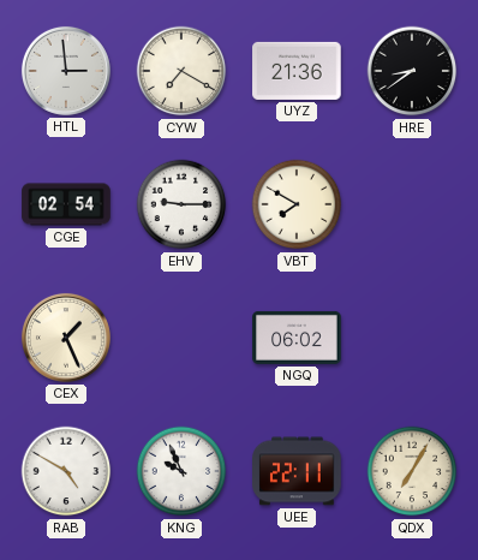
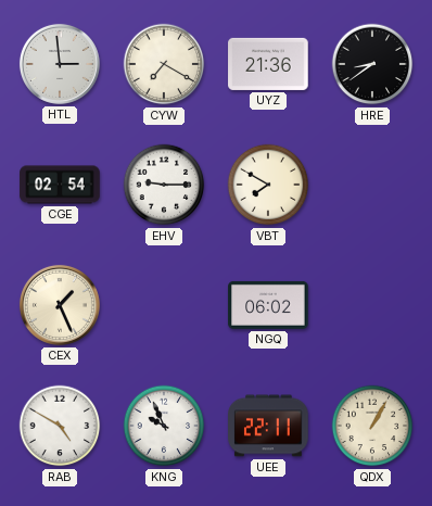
QDX: 7:05 -> 1:05 (372, 426)
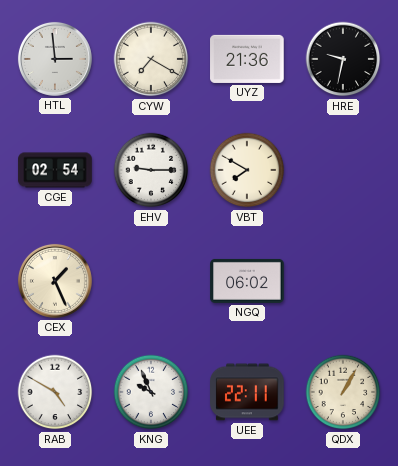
HRE: 8:39 -> 9:32 (343, 59)
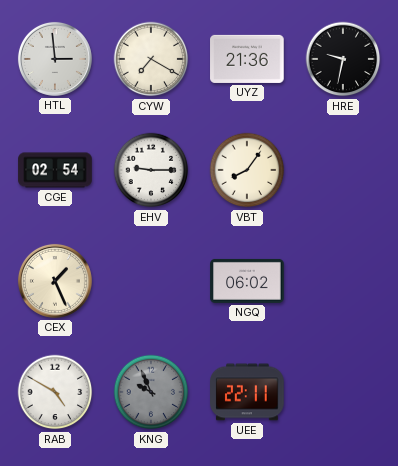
VBT: 7:50 -> 8:06 (247, 170)
KNG dial: white -> grey (151, 392)
QDX: 1:05 -> none (343, 392)
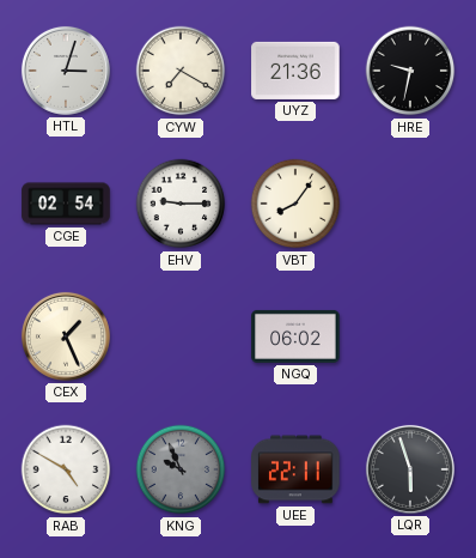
HTL: 2:59 -> 3:03 (66, 71)
LQR: none -> 5:57 (410, 469)
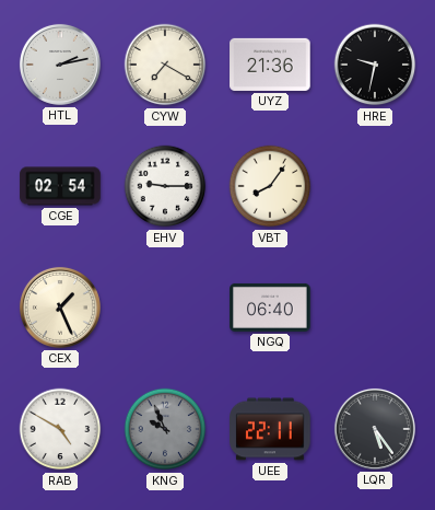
HTL: 3:03 -> 2:13 (60, 65)
NGQ: 06:02 -> 06:40 (270, 308)
LQR: 5:57 -> 5:24 (375, 429)
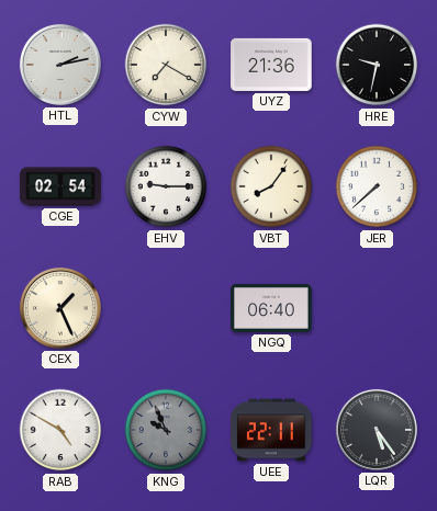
JER: none -> 7:38 (377, 186)
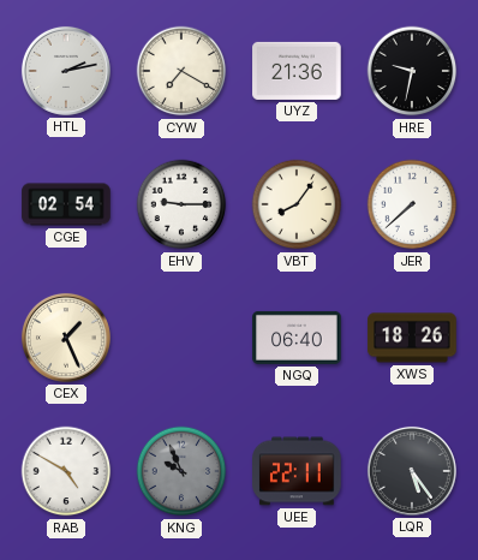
XWS: none -> 18:26 (412, 338)
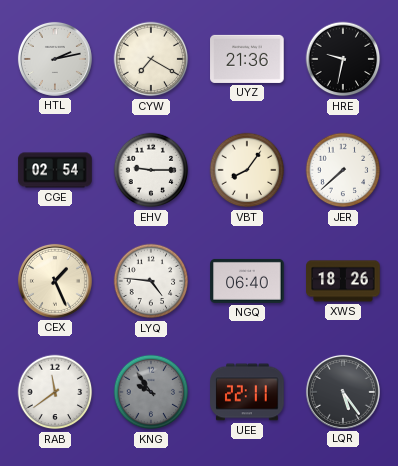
LYQ: none -> 4:46 (151, 281)
RAB: 4:50 -> 11:39 (55, 392)
KNG: 9:56 -> 9:54 (151, 392)
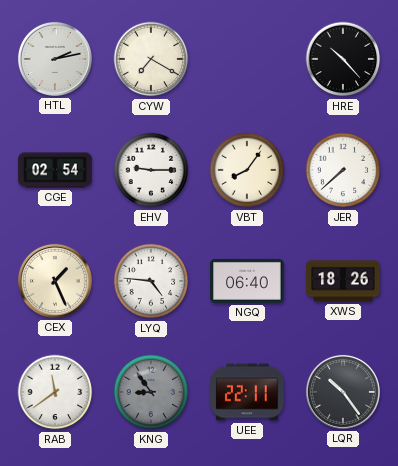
UYZ: 21:36 -> none (247, 59)
HRE: 9:32 -> 10:23 (343, 59)
KNG: 9:54 -> 8:54 (151, 392)
LQR: 5:24 -> 10:24 (343, 392)
